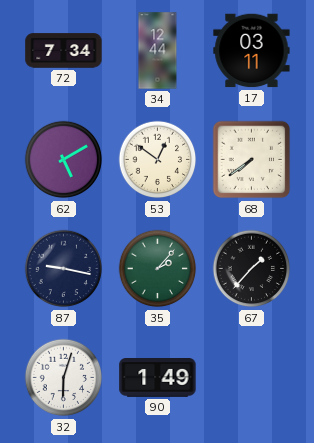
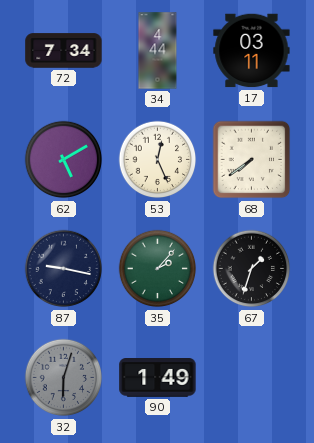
34: 12:44 -> 4:44 (158, 51)
53: 12:51 -> 12:26 (158, 160)
67: 1:37 -> 1:33 (252, 269)
32 dial: white -> grey (64, 378)
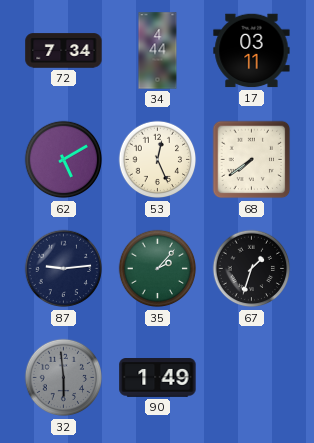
87: 9:17 -> 9:14 (64, 269)
32: 6:03 -> 5:59 (64, 378)
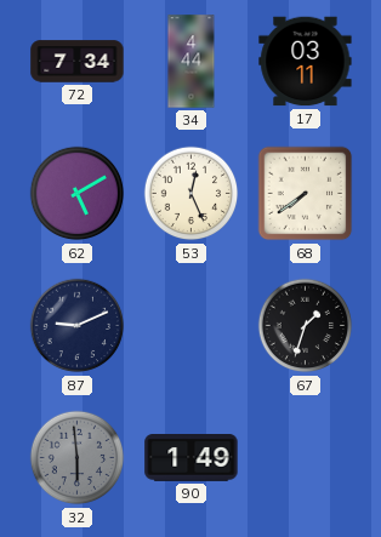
87: 9:14 -> 9:11 (78, 326)
35: 2:07 -> none (158, 269)
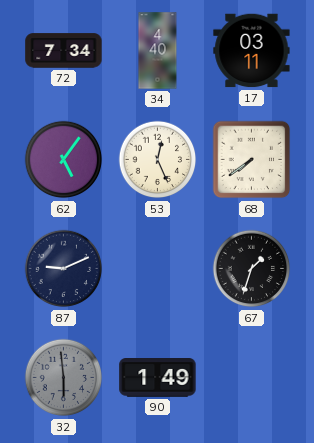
34: 4:44 -> 4:40 (158, 51)
62: 5:10 -> 5:06 (64, 160)
